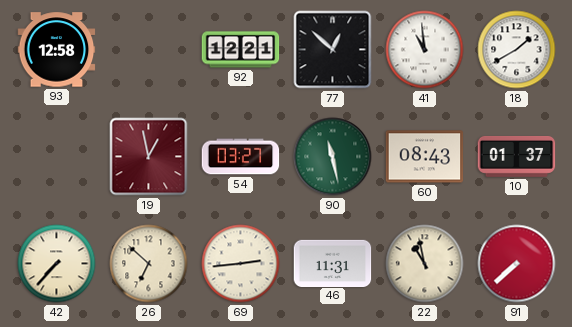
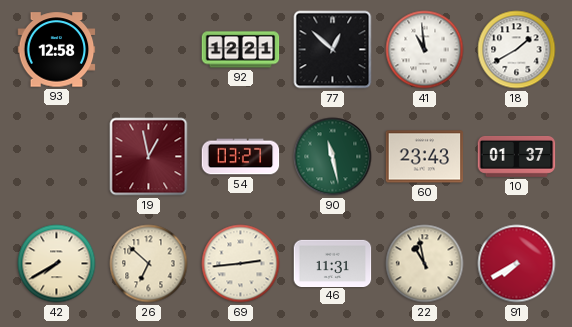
60: 08:43 -> 23:43 (425, 157)
42: 7:37 -> 7:40 (57, 264)
91: 7:38 -> 7:40 (517, 264)
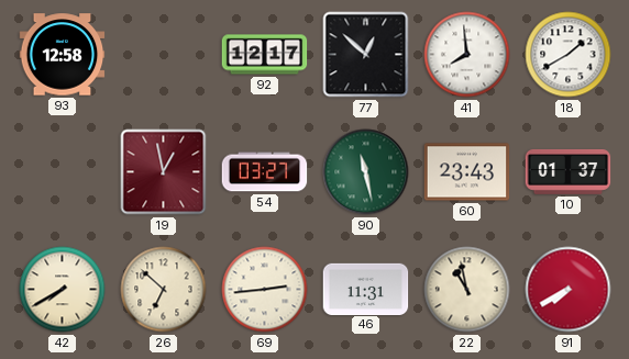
92: 12:21 -> 12:17 (265, 55)
41: 10:59 -> 7:59 (467, 55)
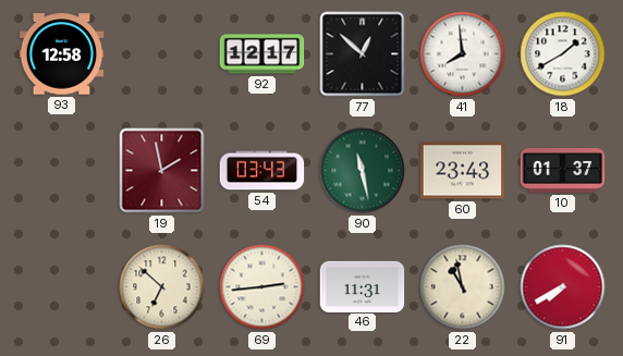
19: 12:58 -> 1:58 (162, 171)
54: 03:27 -> 03:43 (262, 171)
42: 7:40 -> none (63, 290)
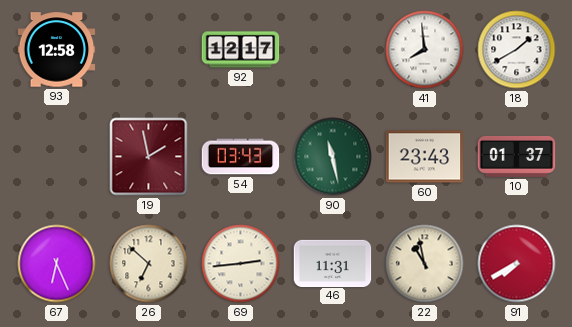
77: 12:52 -> none (363, 54)
67: none -> 6:26 (57, 264)
